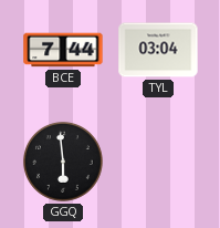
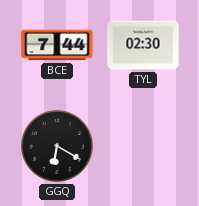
TYL: 03:04 -> 02:30 (143, 45)
GGQ: 5:59 -> 6:20 (57, 146)
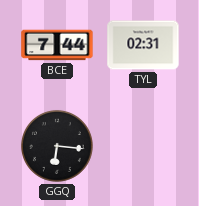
TYL: 02:30 -> 02:31 (143, 45)
GGQ: 6:20 -> 6:16 (57, 146)
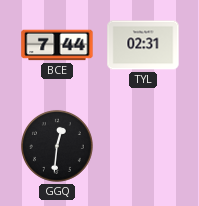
GGQ: 6:16 -> 12:31 (57, 146)
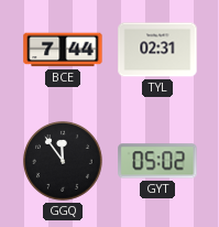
GGQ: 12:31 -> 11:54 (63, 161)
GYT: none -> 05:02 (157, 161)
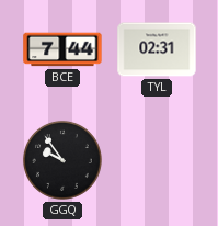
GGQ: 11:54 -> 9:54 (62, 160)
GYT: 05:02 -> none (157, 161)
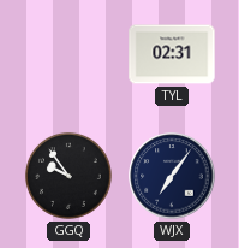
BCE: 7:44 -> none (62, 49)
WJX: none -> 7:06 (172, 176)
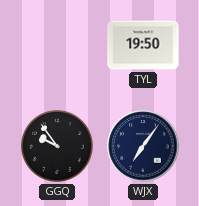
TYL: 02:31 -> 19:50 (143, 45)
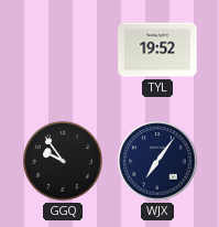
TYL: 19:50 -> 19:52 (157, 50)
